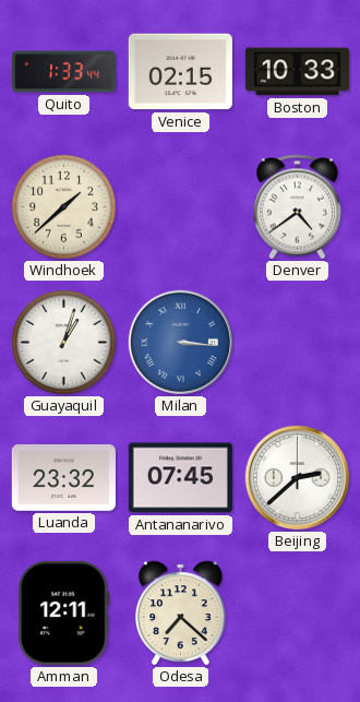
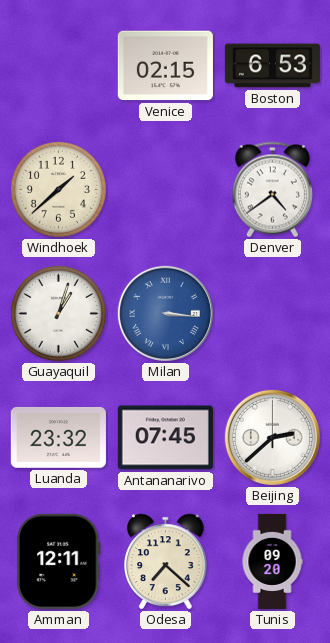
Quito: 1:33 -> none (63, 72)
Boston: 10:33 -> 6:53 (272, 66)
Tunis: none -> 09:20 (272, 561)
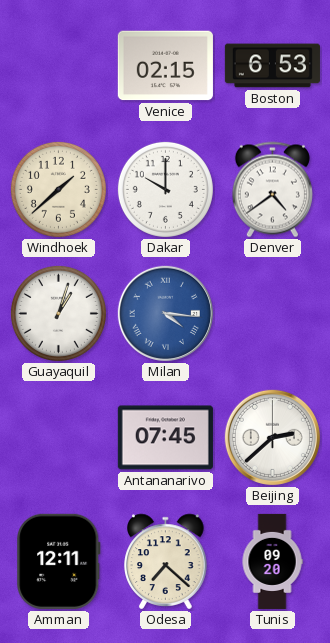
Dakar: none -> 10:00 (165, 189)
Milan: 3:16 -> 4:16 (165, 313)
Luanda: 23:32 -> none (58, 437)
